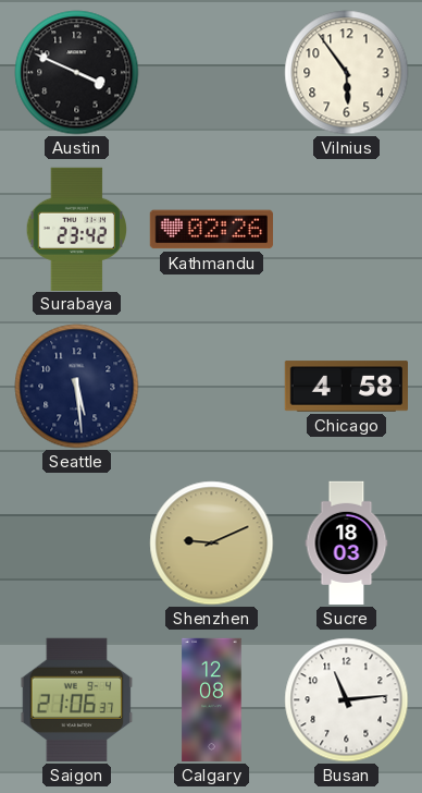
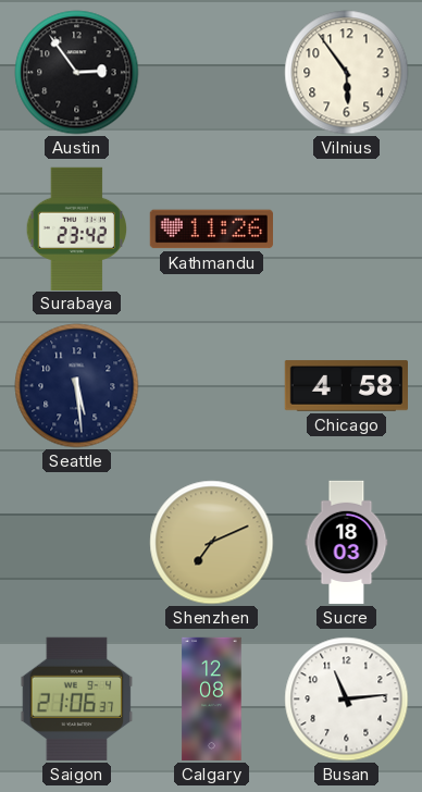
Austin: 3:49 -> 2:54 (77, 73)
Kathmandu: 02:26 -> 11:26 (211, 230)
Shenzhen: 9:11 -> 7:11 (212, 543)
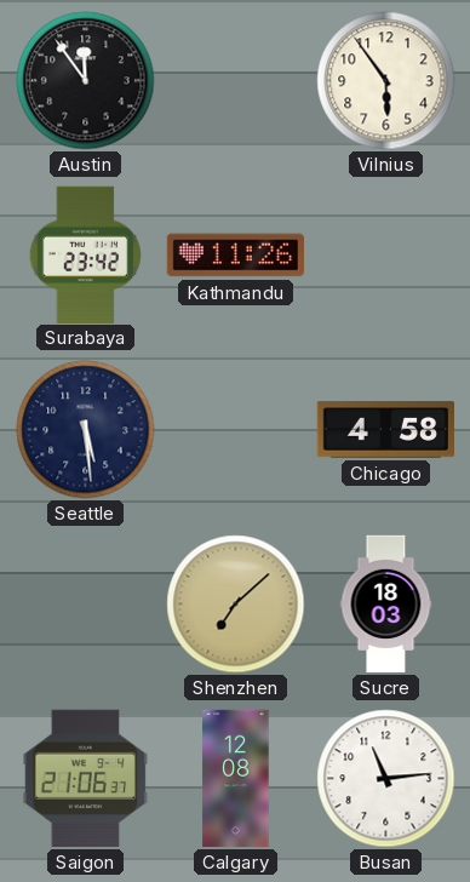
Austin: 2:54 -> 11:54 (86, 81)
Shenzhen: 7:11 -> 7:08 (236, 605)
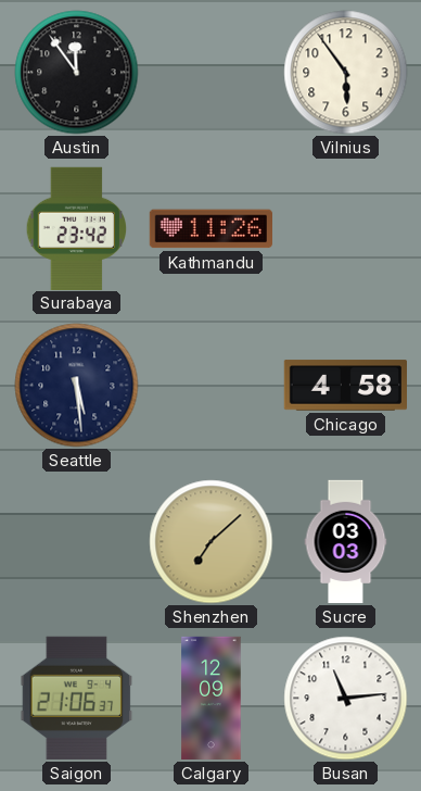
Sucre: 18:03 -> 03:03 (346, 542)
Calgary: 12:08 -> 12:09 (212, 699)
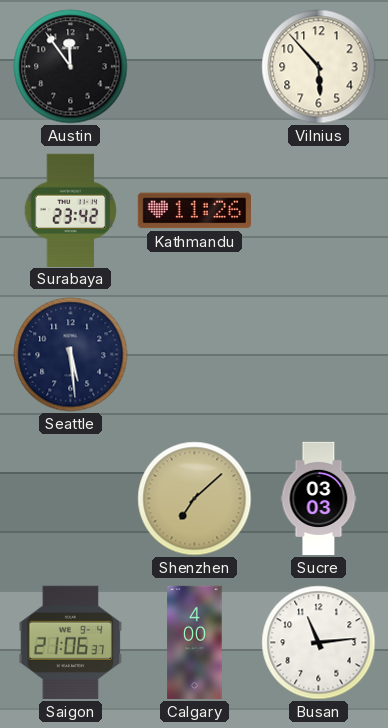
Vilnius: 5:54 -> 5:53 (319, 67)
Chicago: 4:58 -> none (345, 386)
Calgary: 12:09 -> 4:00 (195, 643)
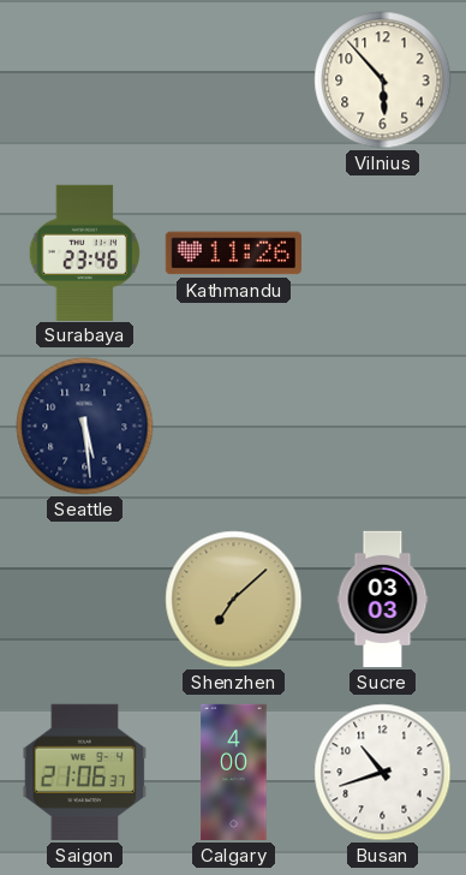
Austin: 11:54 -> none (71, 67)
Surabaya: 23:42 -> 23:46 (85, 252)
Busan: 11:14 -> 10:42 (383, 773)
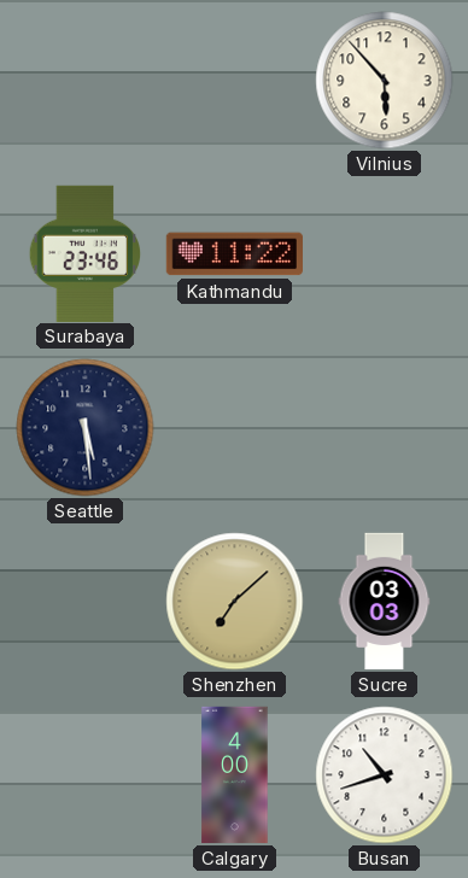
Kathmandu: 11:26 -> 11:22 (234, 254)
Saigon: 21:06 -> none (85, 772)
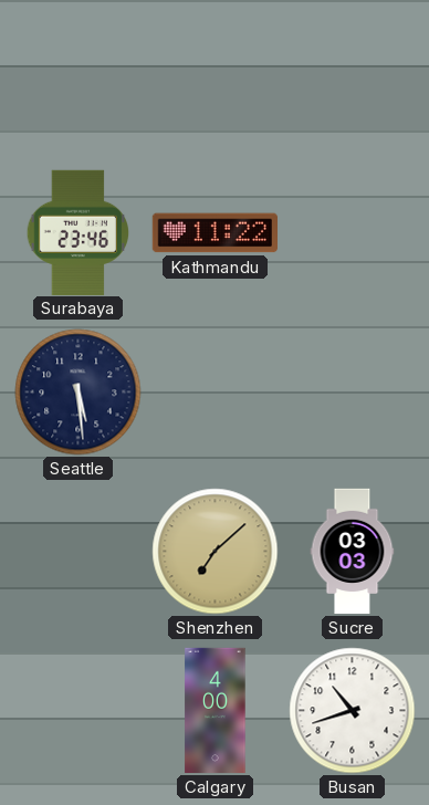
Vilnius: 5:53 -> none (385, 81)
